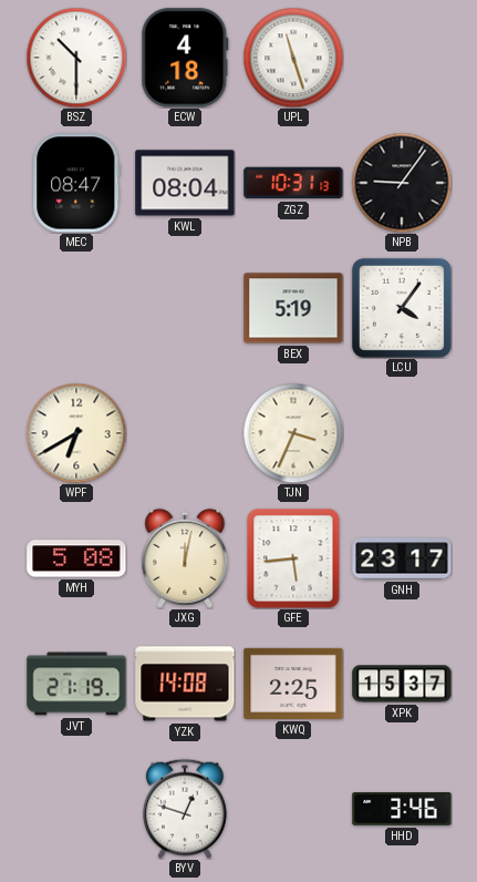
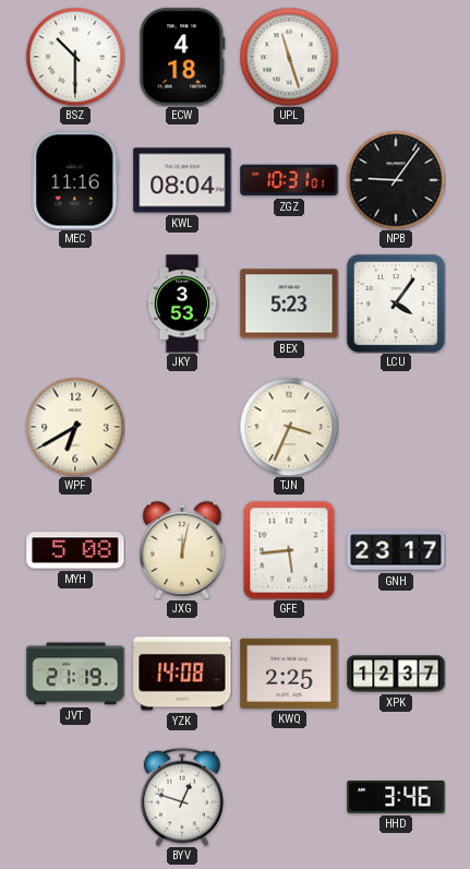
MEC: 08:47 -> 11:16 (75, 180)
ZGZ: 10:31:13 -> 10:31:01 (289, 180)
JKY: none -> 3:53 (182, 303)
BEX: 5:19 -> 5:23 (289, 303)
XPK: 15:37 -> 12:37 (396, 674)
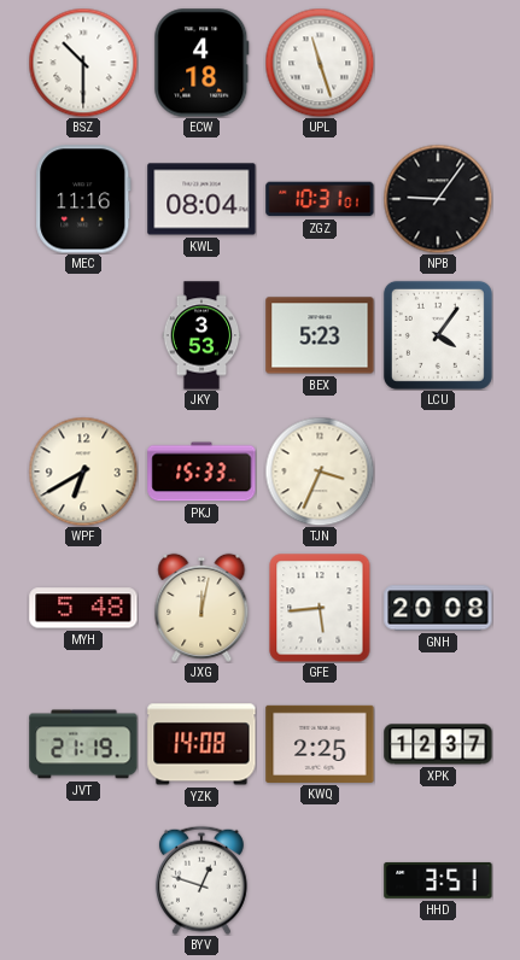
PKJ: none -> 15:33 (201, 472)
MYH: 5:08 -> 5:48 (83, 608)
GNH: 23:17 -> 20:08 (438, 608)
HHD: 3:46 -> 3:51 (438, 880)
